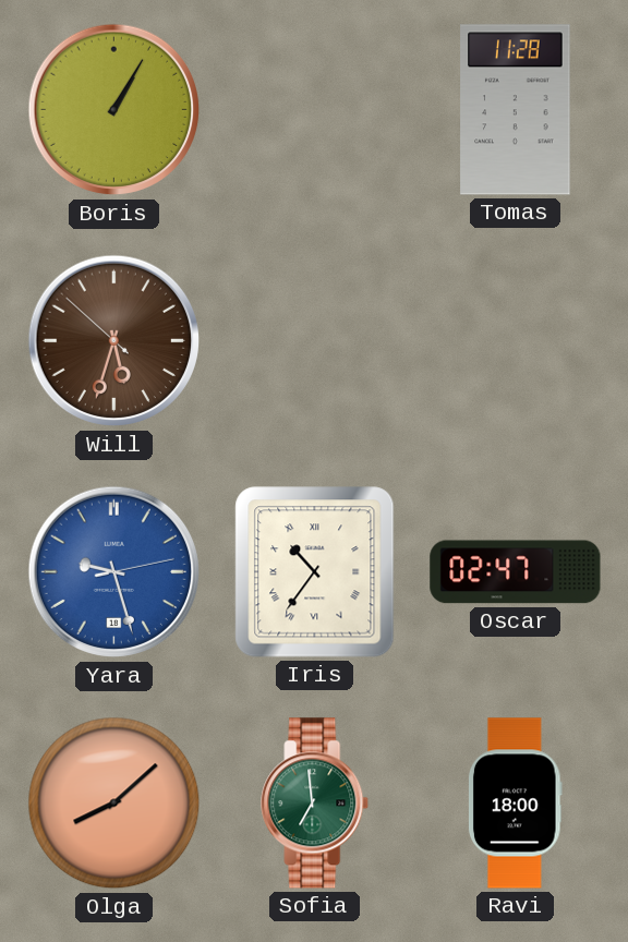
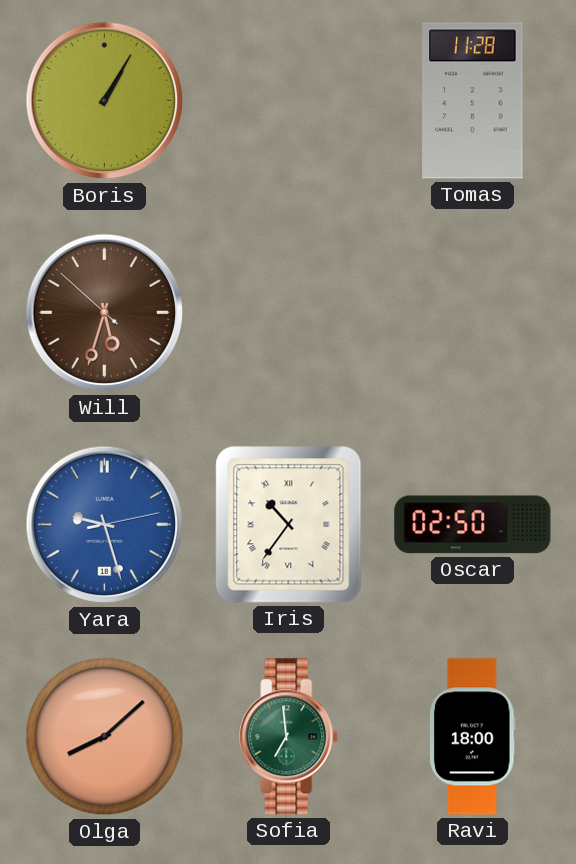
Oscar: 02:47 -> 02:50 (473, 525)
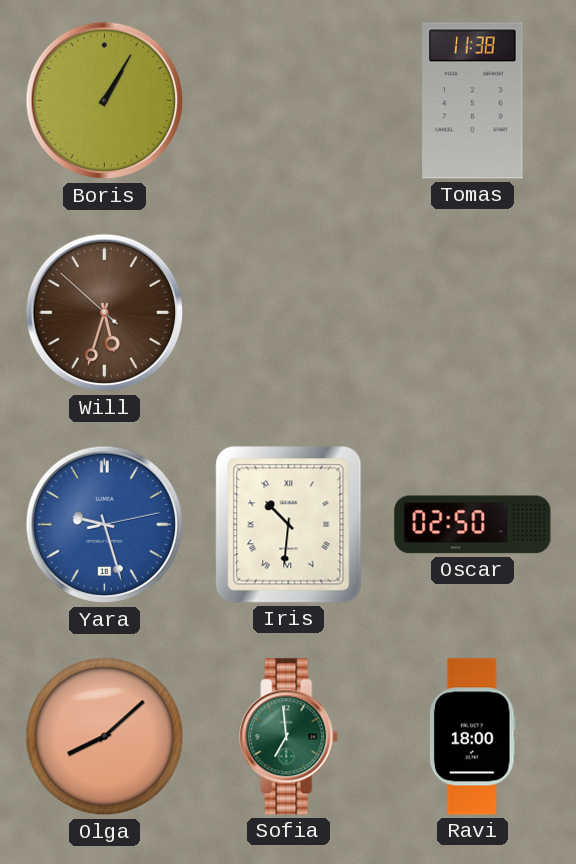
Tomas: 11:28 -> 11:38 (473, 101)
Iris: 10:36 -> 10:31 (289, 525)
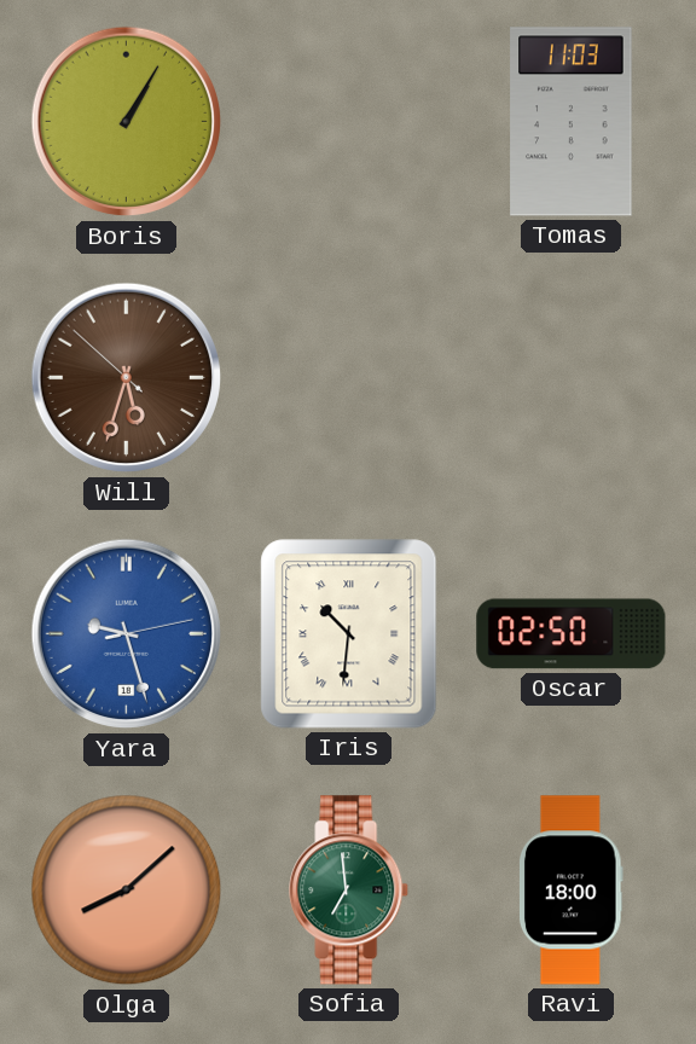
Tomas: 11:38 -> 11:03 (572, 122)
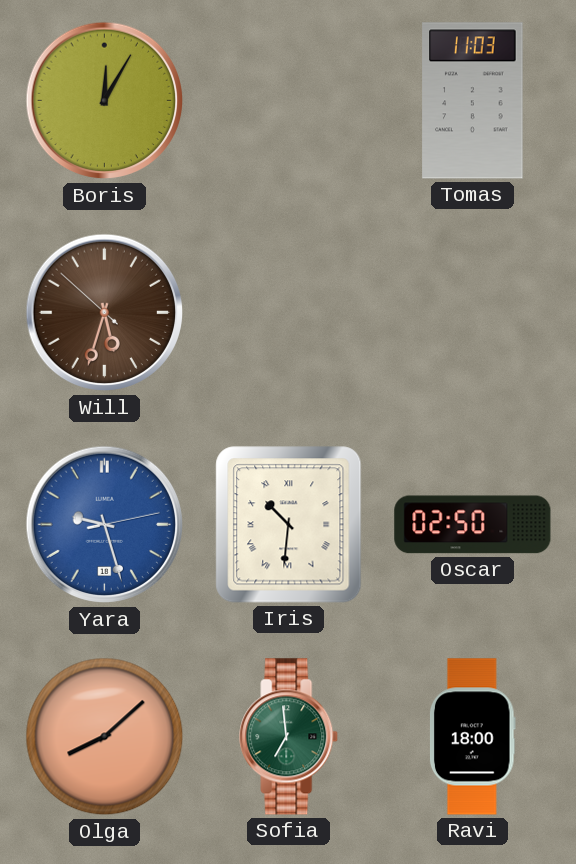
Boris: 1:05 -> 12:05 (105, 101)
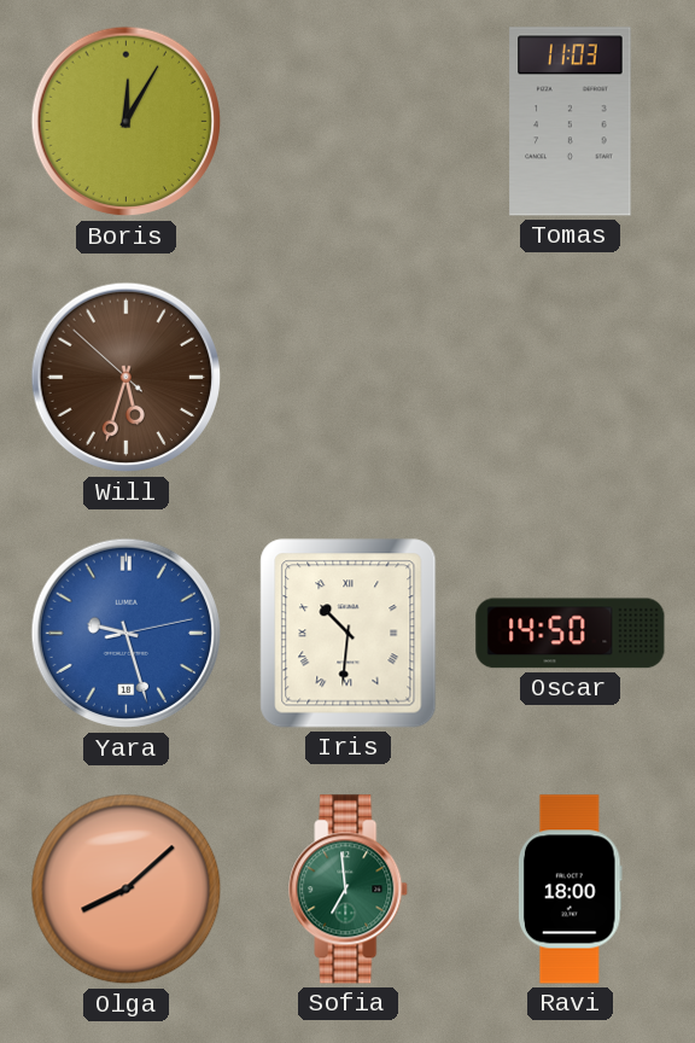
Oscar: 02:50 -> 14:50 (571, 634)
